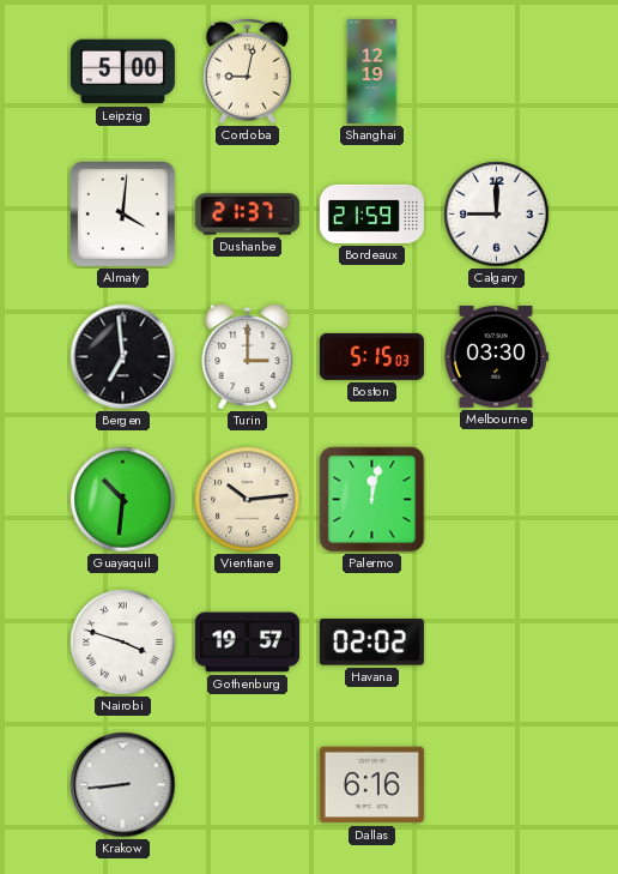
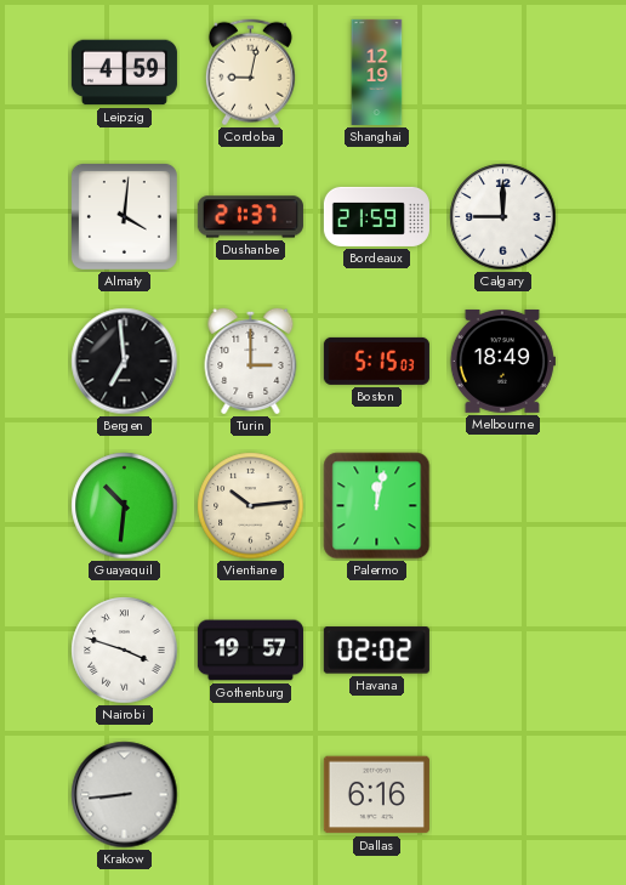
Leipzig: 5:00 -> 4:59 (124, 73)
Melbourne: 03:30 -> 18:49 (502, 361)
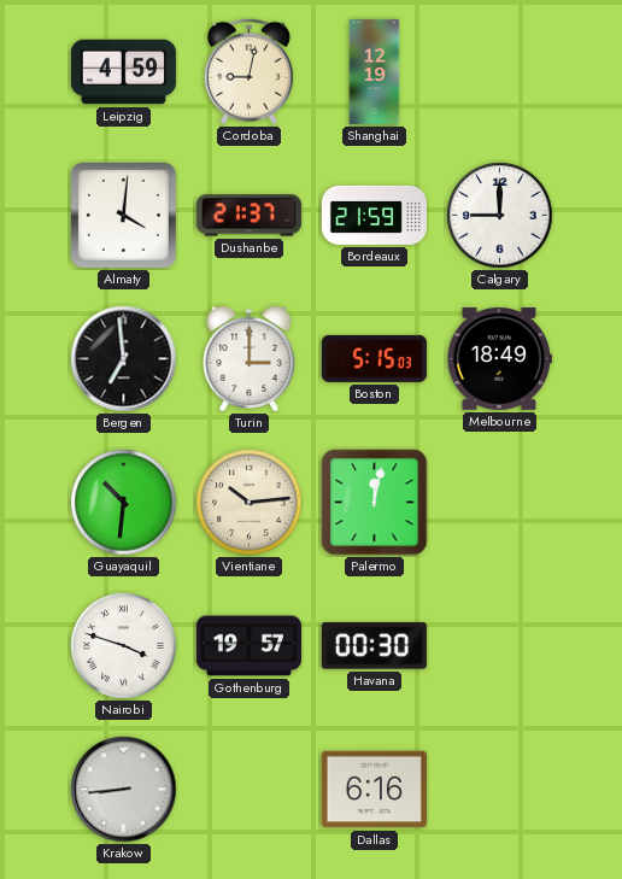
Havana: 02:02 -> 00:30 (374, 646)
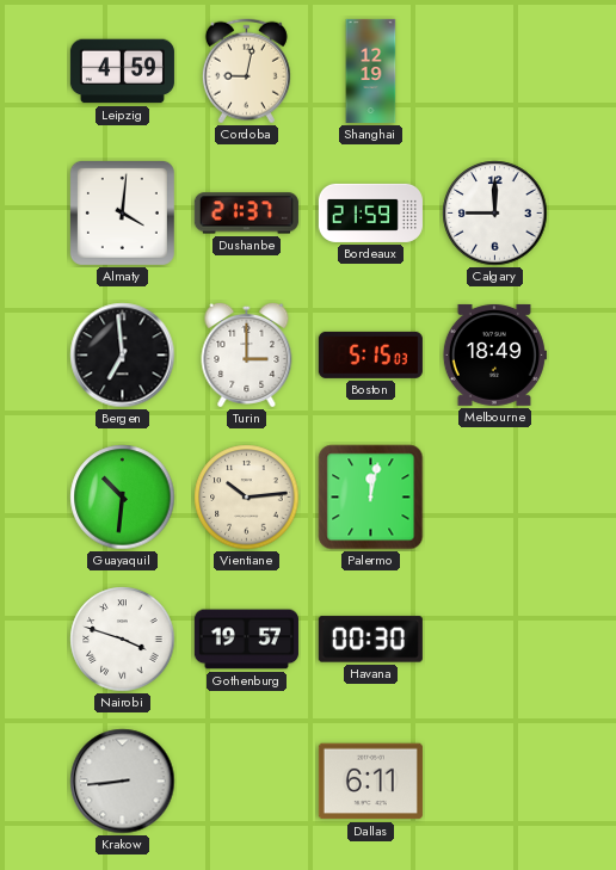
Dallas: 6:16 -> 6:11 (370, 782)
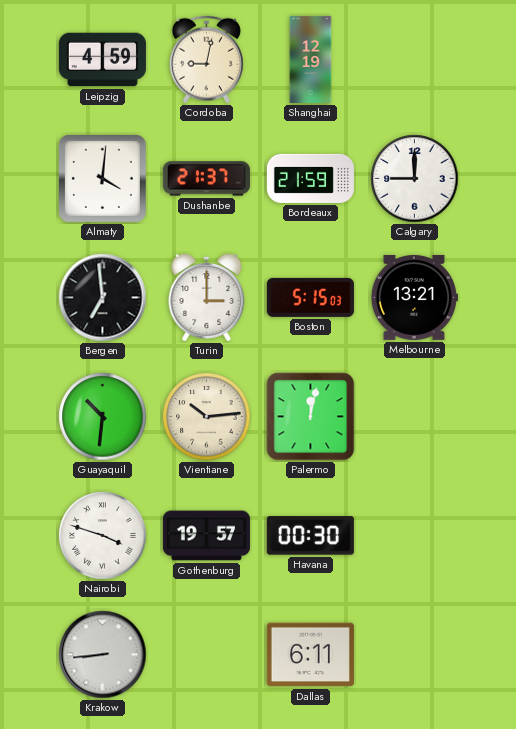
Melbourne: 18:49 -> 13:21 (414, 297)
